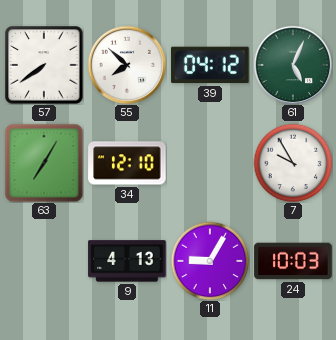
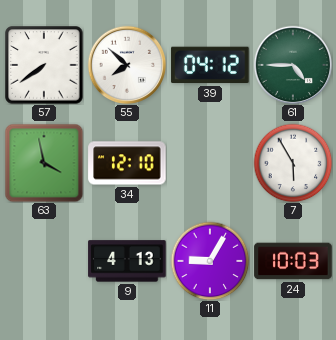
61: 5:04 -> 4:45 (293, 65)
63: 7:05 -> 3:58 (44, 163)
7: 9:55 -> 5:55 (293, 163)
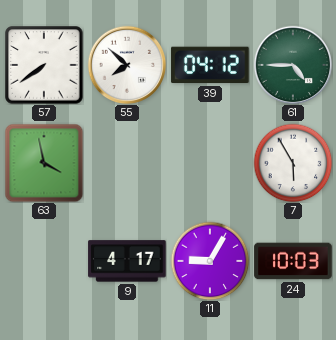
34: 12:10 -> none (127, 163)
9: 4:13 -> 4:17 (127, 261)
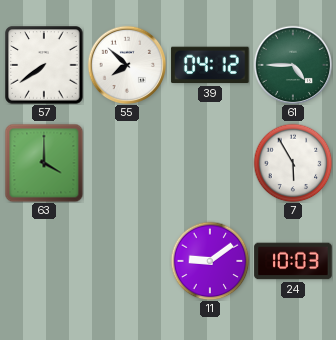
63: 3:58 -> 4:00 (44, 163)
9: 4:17 -> none (127, 261)
11: 9:05 -> 9:09 (210, 261)
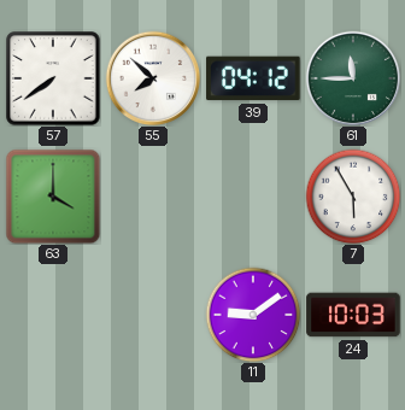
61: 4:45 -> 11:45 (353, 78)
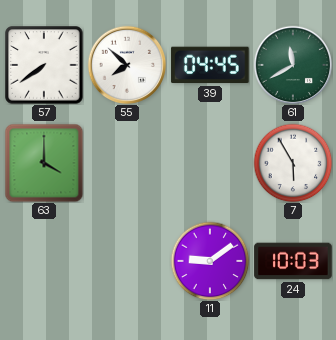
39: 04:12 -> 04:45 (210, 65)
61: 11:45 -> 11:40 (293, 65)
